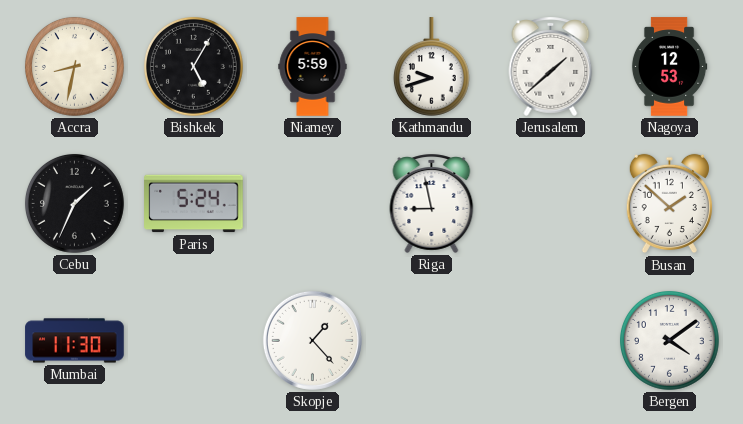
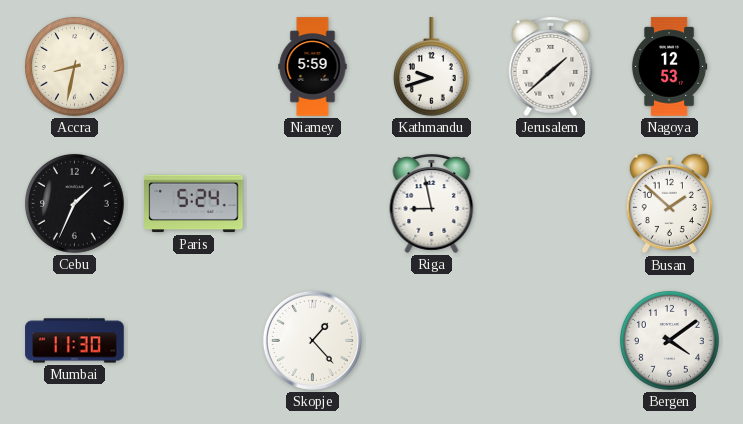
Bishkek: 5:05 -> none (193, 66)
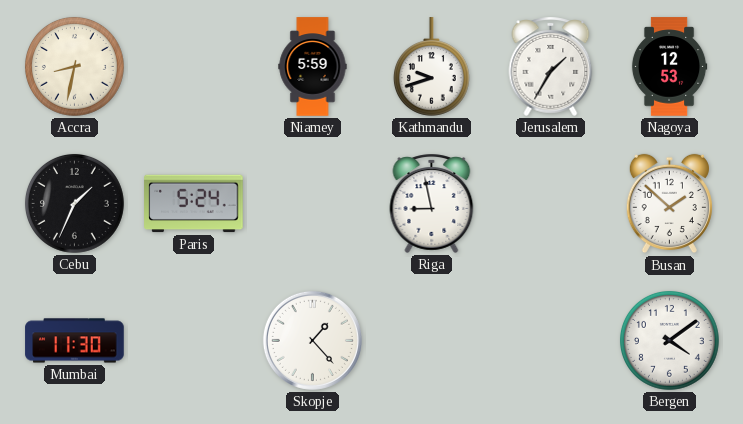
Jerusalem: 1:38 -> 1:35 (551, 66)
